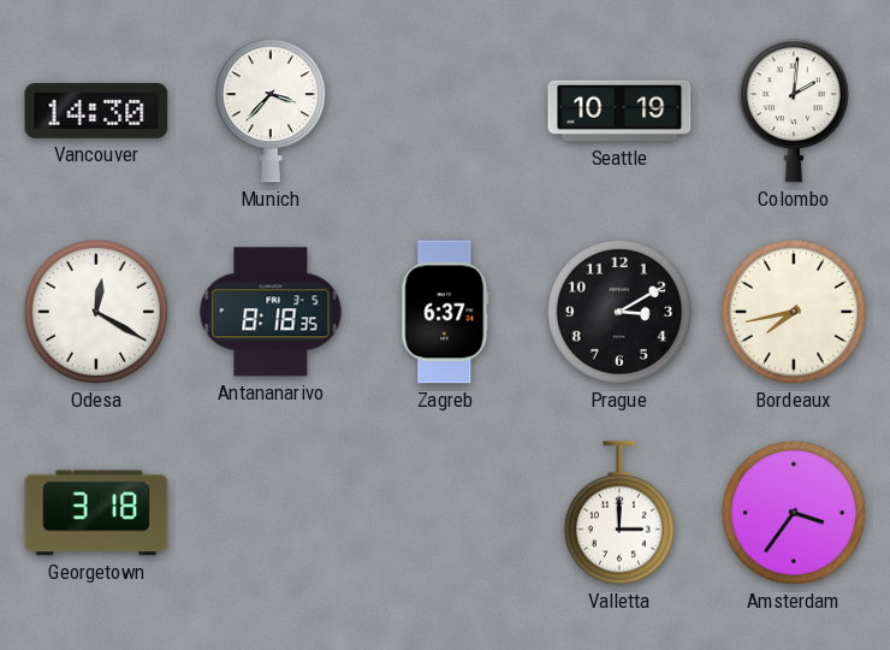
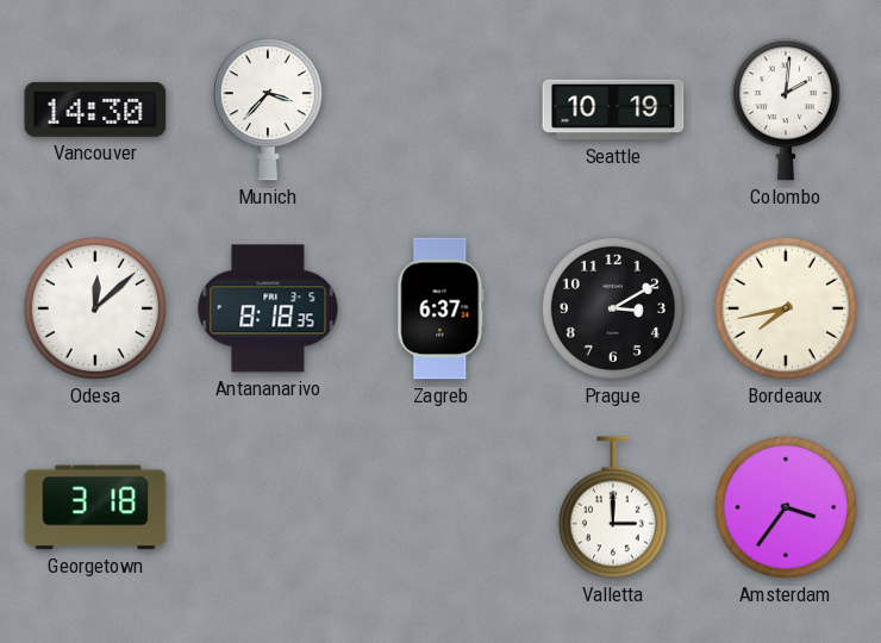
Odesa: 12:20 -> 12:08 (95, 308)
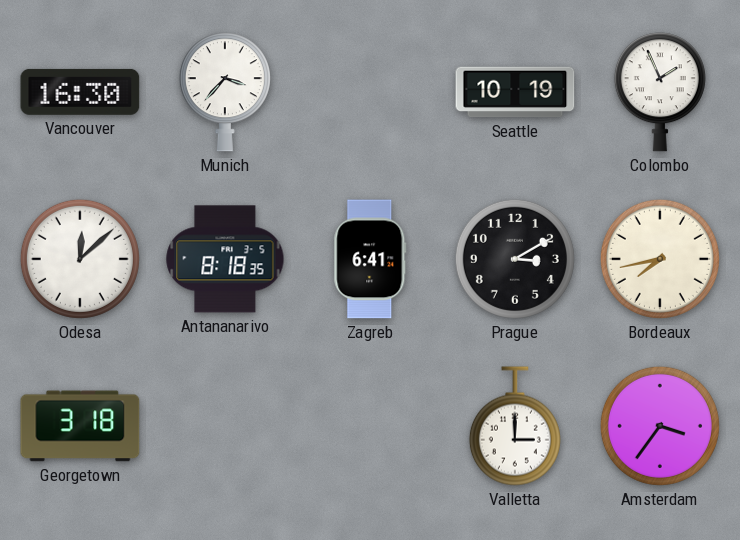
Vancouver: 14:30 -> 16:30 (80, 92)
Colombo: 2:01 -> 1:56 (660, 92)
Zagreb: 6:37 -> 6:41 (370, 259)
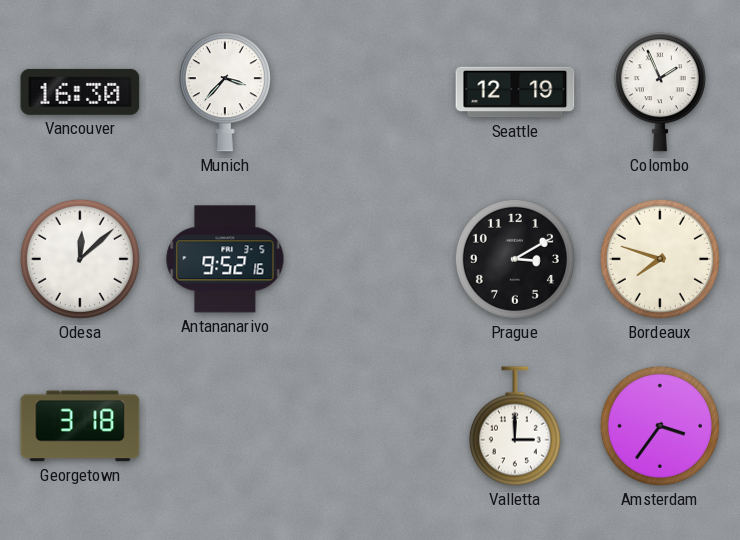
Seattle: 10:19 -> 12:19 (515, 92)
Antananarivo: 8:18 -> 9:52 (225, 259)
Zagreb: 6:41 -> none (370, 259)
Bordeaux: 7:43 -> 7:48 (660, 259)
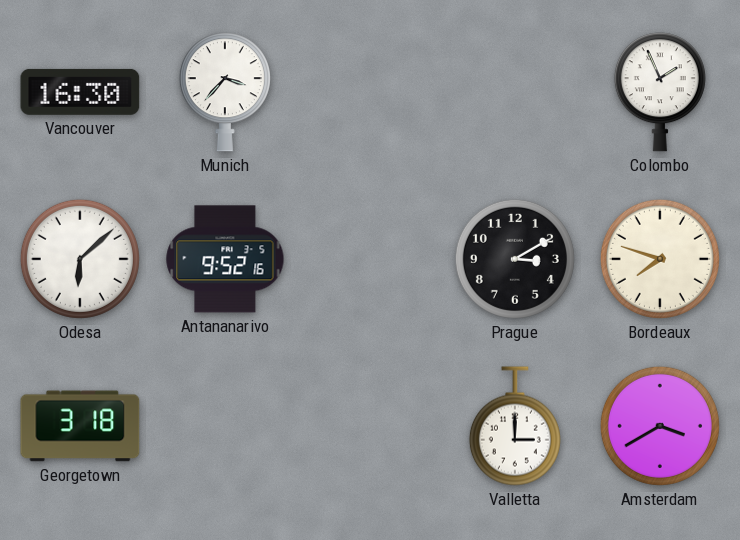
Seattle: 12:19 -> none (515, 92)
Odesa: 12:08 -> 6:08 (80, 259)
Amsterdam: 3:36 -> 3:40 (660, 426)
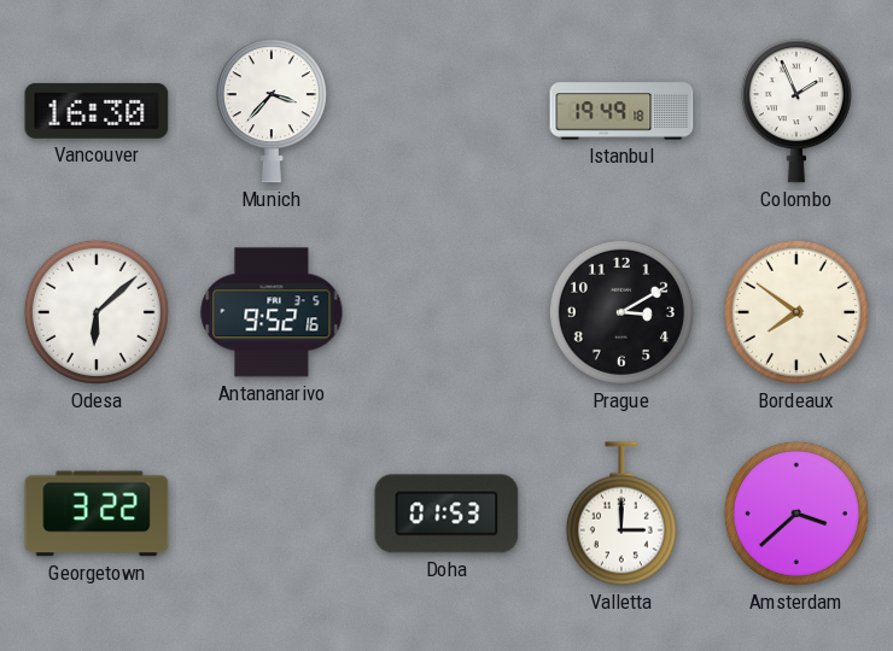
Istanbul: none -> 19:49 (621, 111)
Bordeaux: 7:48 -> 7:51 (796, 312)
Georgetown: 3:18 -> 3:22 (97, 514)
Doha: none -> 01:53 (446, 514)
Amsterdam: 3:40 -> 3:38 (796, 514)
